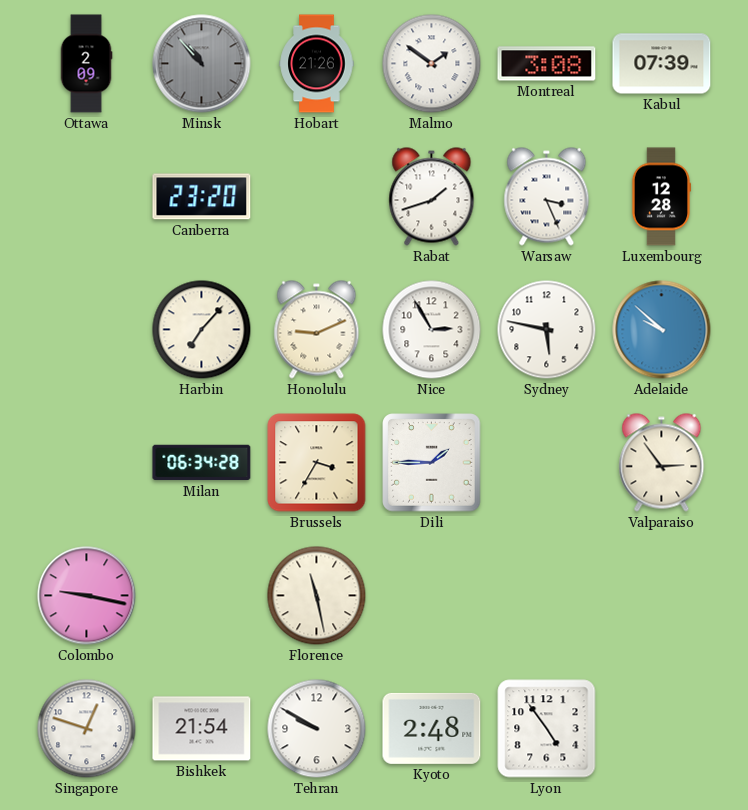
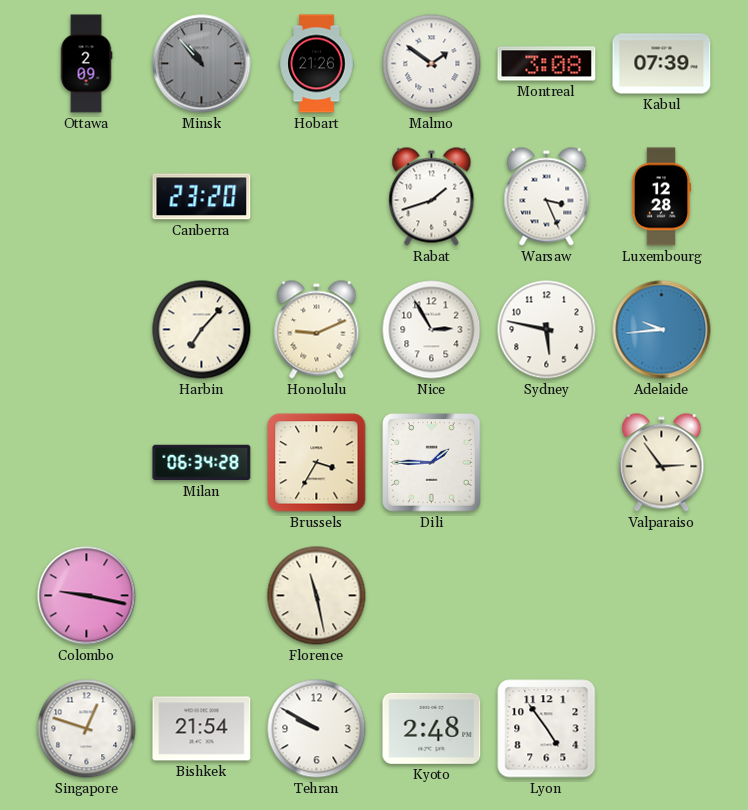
Adelaide: 9:52 -> 9:44 (662, 330)
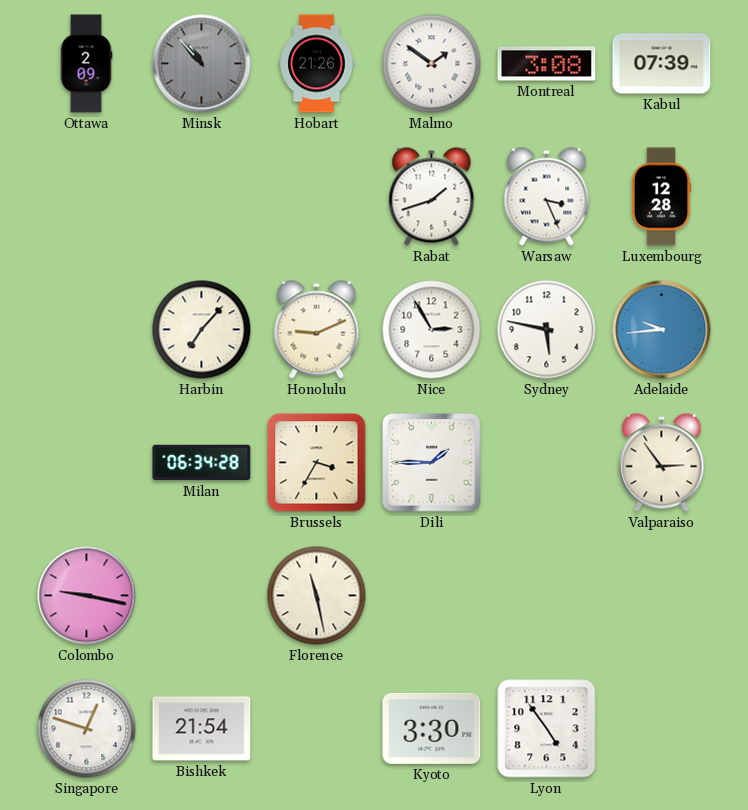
Canberra: 23:20 -> none (202, 197)
Tehran: 9:50 -> none (317, 729)
Kyoto: 2:48 -> 3:30 (432, 728)
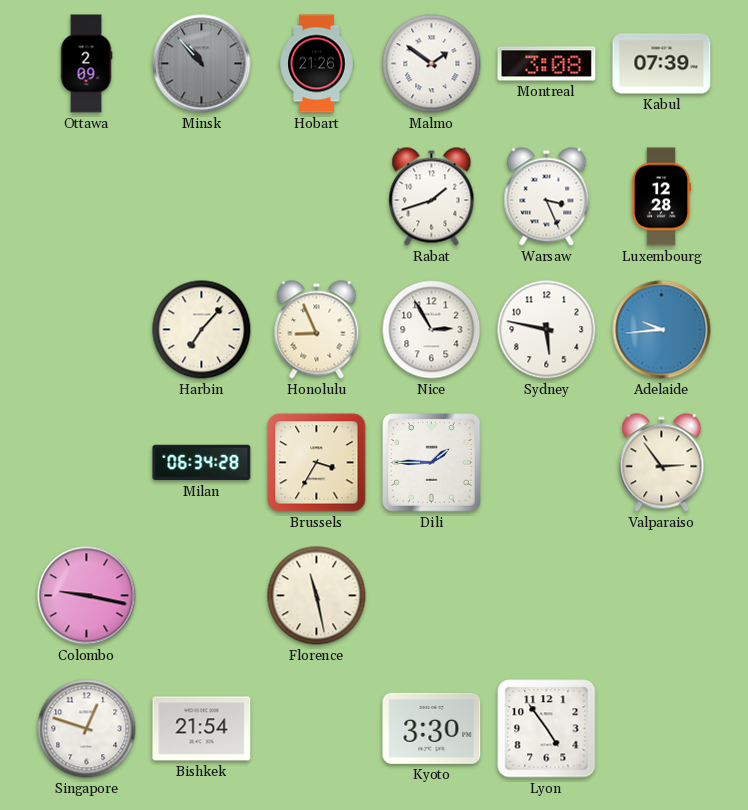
Honolulu: 9:11 -> 8:56 (317, 330)
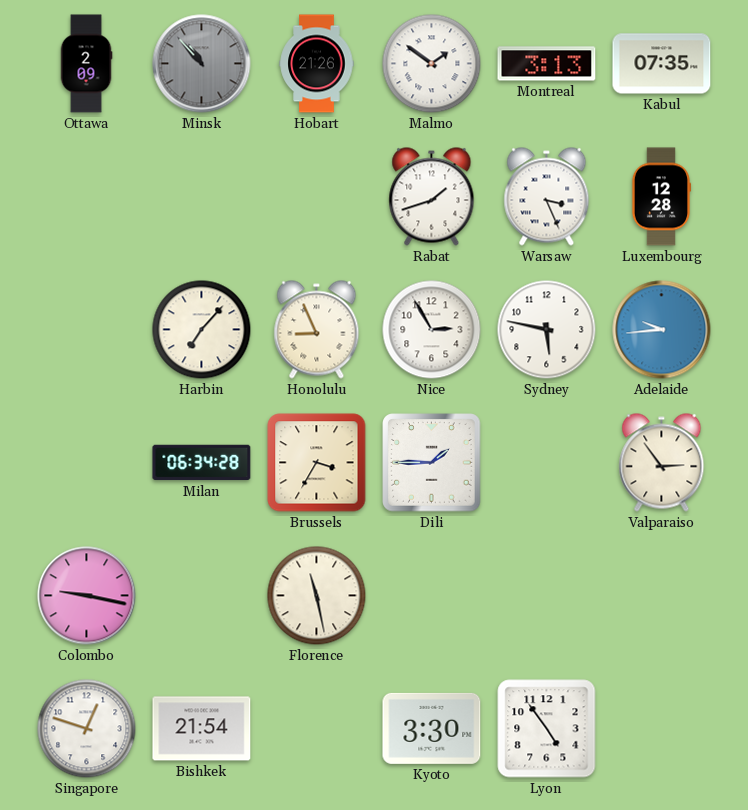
Montreal: 3:08 -> 3:13 (547, 64)
Kabul: 07:39 -> 07:35 (662, 64)
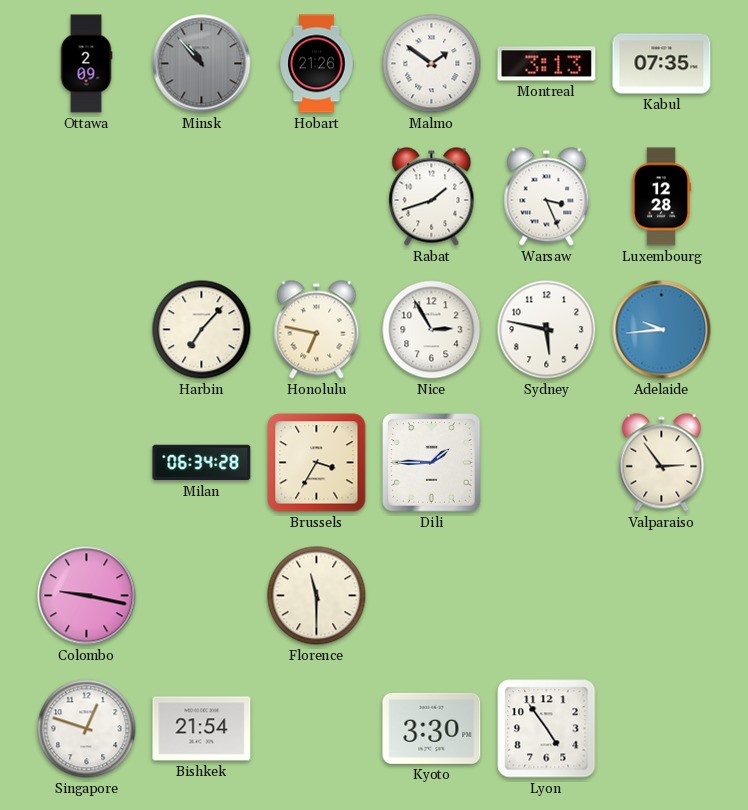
Honolulu: 8:56 -> 6:47 (317, 330)
Florence: 11:28 -> 11:30 (317, 596)
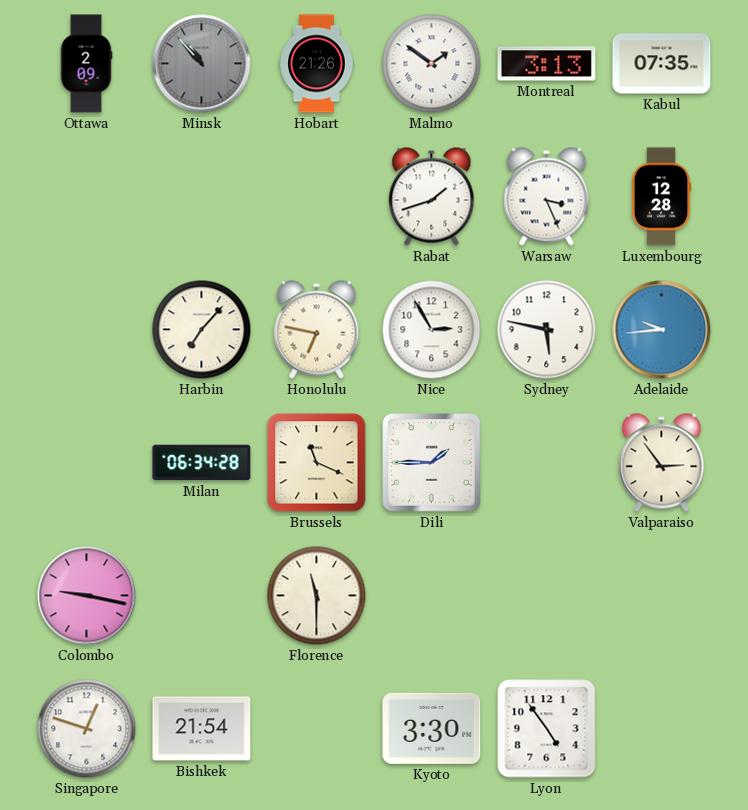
Brussels: 3:35 -> 11:19 (317, 463)
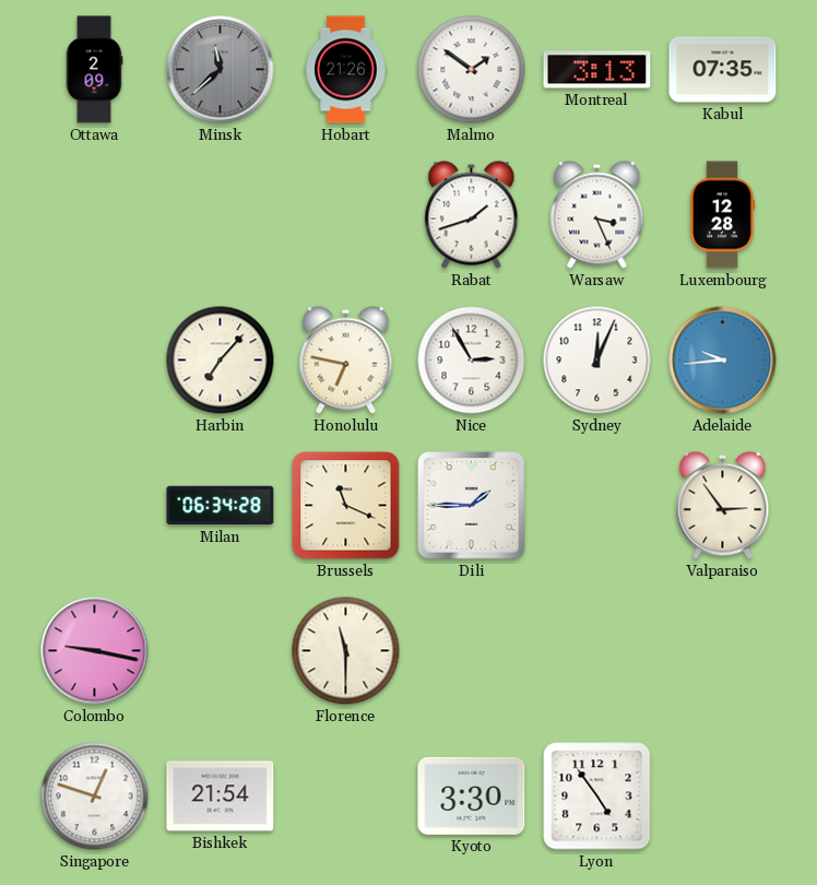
Minsk: 10:53 -> 11:38 (221, 70)
Sydney: 5:47 -> 12:04 (597, 361)
